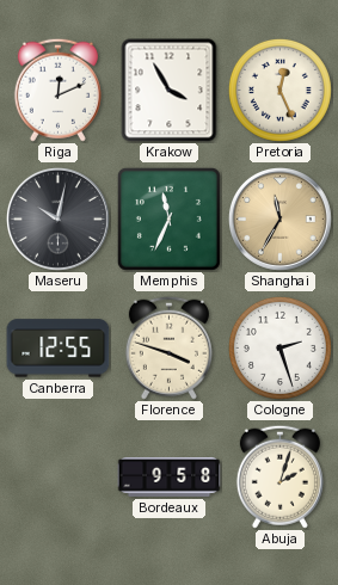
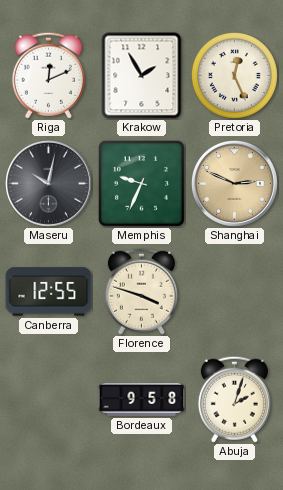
Krakow: 3:55 -> 1:55 (142, 76)
Memphis: 11:34 -> 9:34 (141, 183)
Shanghai: 11:35 -> 2:49 (234, 183)
Cologne: 2:27 -> none (279, 347)
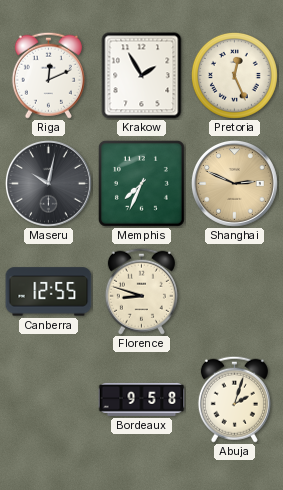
Memphis: 9:34 -> 7:34 (141, 183)
Florence: 3:48 -> 8:48 (141, 291)
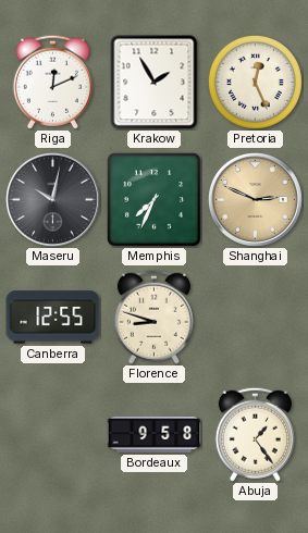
Abuja: 2:03 -> 1:24 (255, 434)
